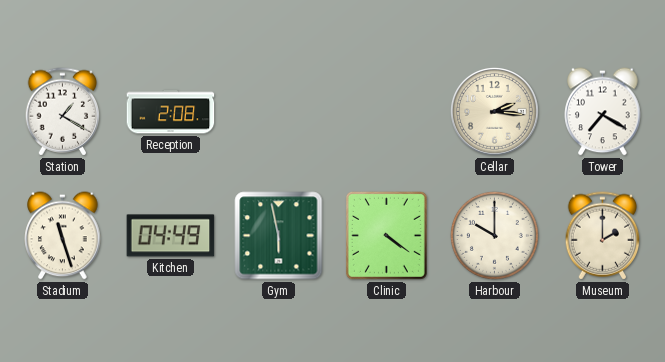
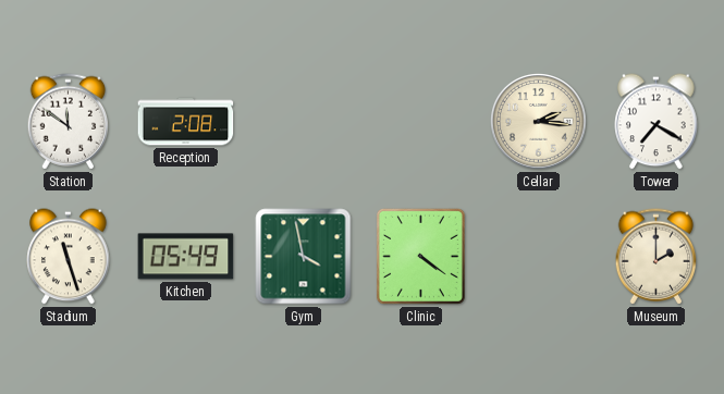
Station: 1:20 -> 11:51 (69, 122)
Kitchen: 04:49 -> 05:49 (186, 257)
Gym: 5:58 -> 3:58 (304, 257)
Harbour: 10:00 -> none (494, 235)
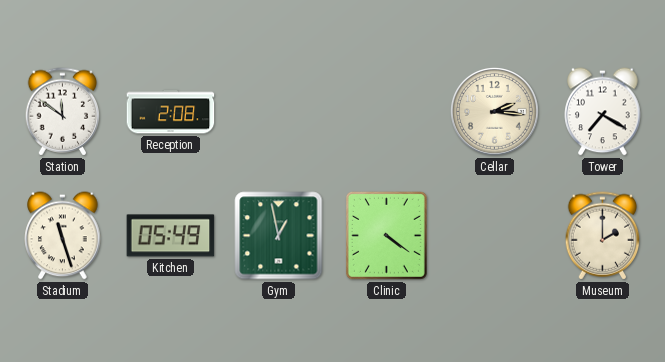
Gym: 3:58 -> 12:58 (279, 236)
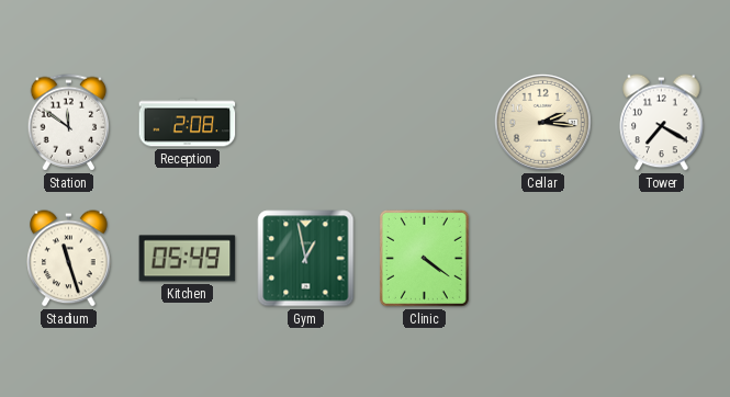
Museum: 2:00 -> none (603, 236)
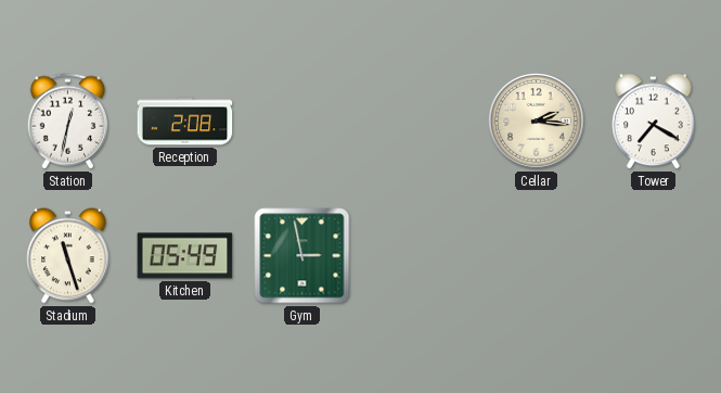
Station: 11:51 -> 12:32 (68, 122)
Gym: 12:58 -> 2:58 (302, 256)
Clinic: 4:21 -> none (424, 258)
